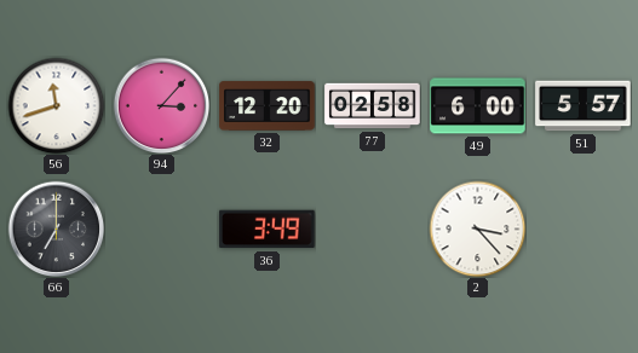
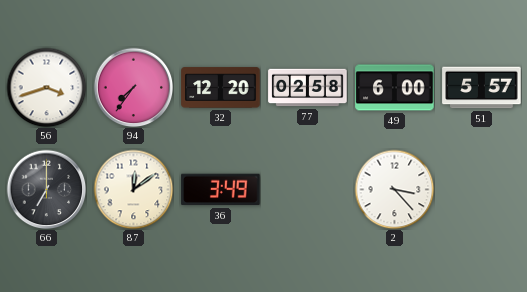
56: 11:42 -> 3:42 (46, 87)
94: 3:07 -> 7:36 (133, 87)
87: none -> 12:09 (133, 189)
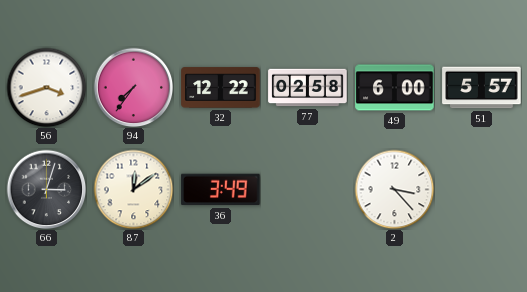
32: 12:20 -> 12:22 (221, 88)
66: 7:00 -> 3:03 (46, 189)
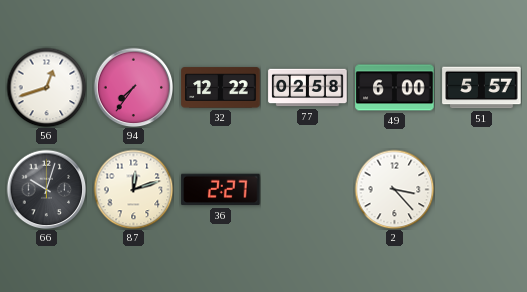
56: 3:42 -> 12:42 (46, 87)
66: 3:03 -> 10:03 (46, 189)
87: 12:09 -> 12:12 (133, 189)
36: 3:49 -> 2:27 (221, 190)
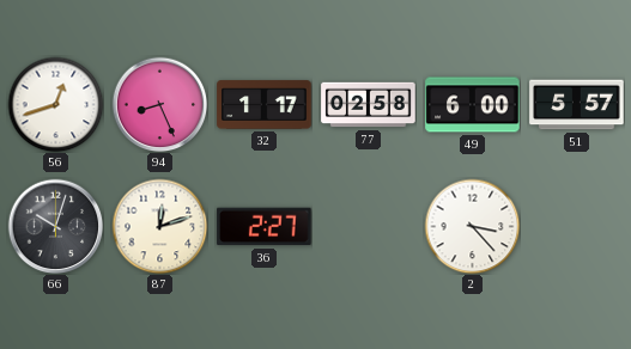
94: 7:36 -> 8:26 (159, 104)
32: 12:22 -> 1:17 (265, 105)
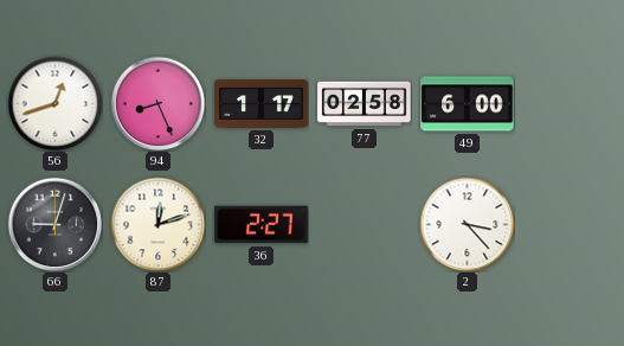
51: 5:57 -> none (577, 105)
66: 10:03 -> 9:03 (54, 224)
